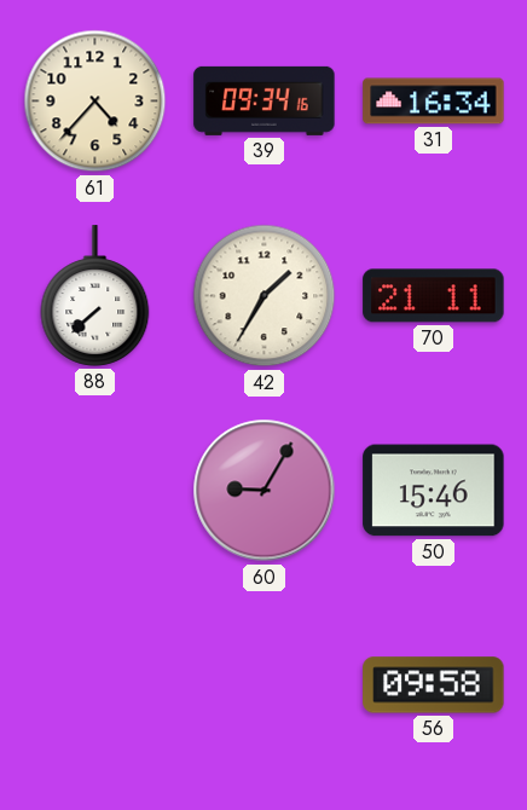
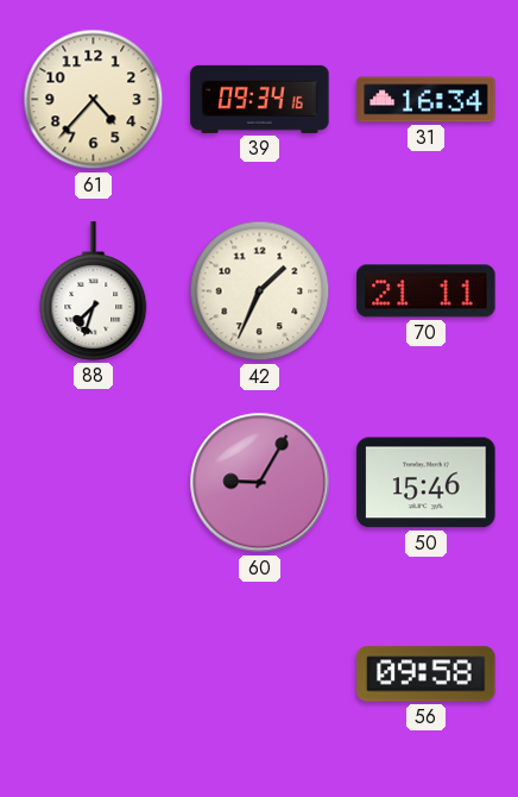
88: 7:38 -> 7:33 (94, 291)
42: 1:35 -> 1:34 (260, 291)
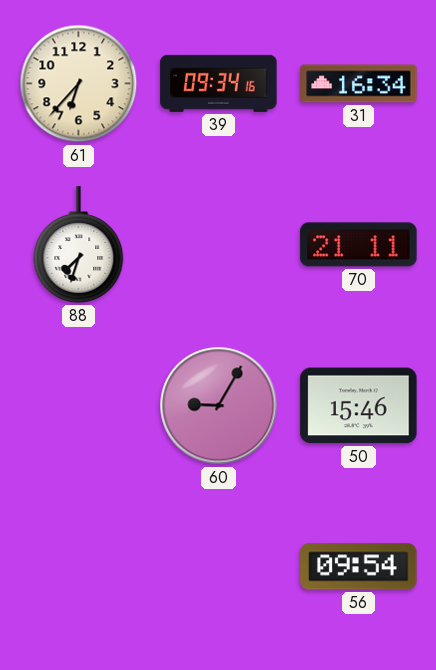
61: 4:37 -> 6:37 (79, 84)
42: 1:34 -> none (260, 291)
56: 09:58 -> 09:54 (359, 567)
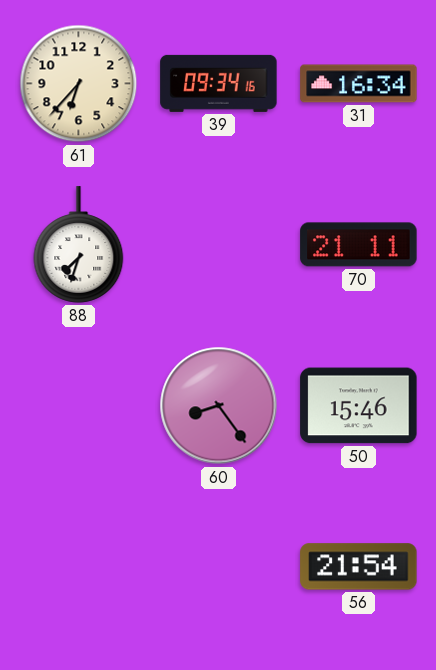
60: 9:05 -> 8:24 (219, 406)
56: 09:54 -> 21:54 (359, 567)
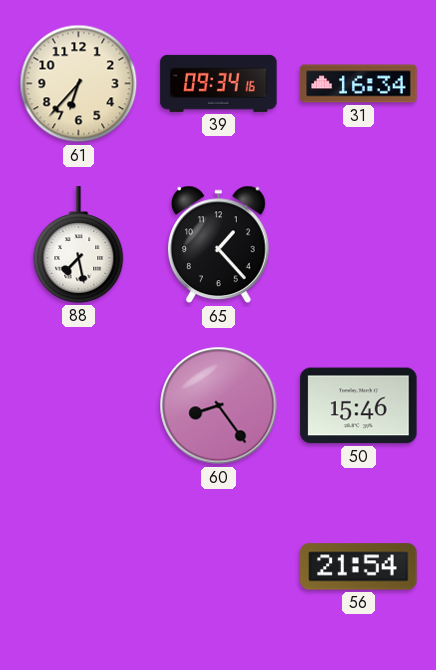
88: 7:33 -> 7:28 (79, 245)
65: none -> 1:23 (219, 245)
70: 21:11 -> none (359, 245)
